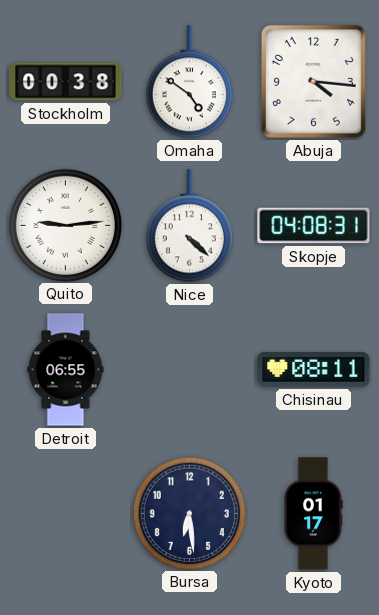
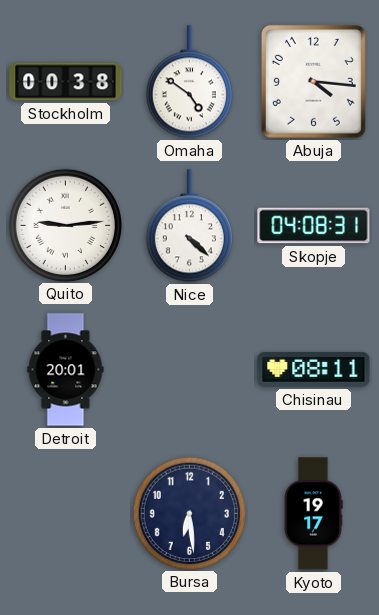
Detroit: 06:55 -> 20:01 (66, 370)
Kyoto: 01:17 -> 19:17 (313, 514)
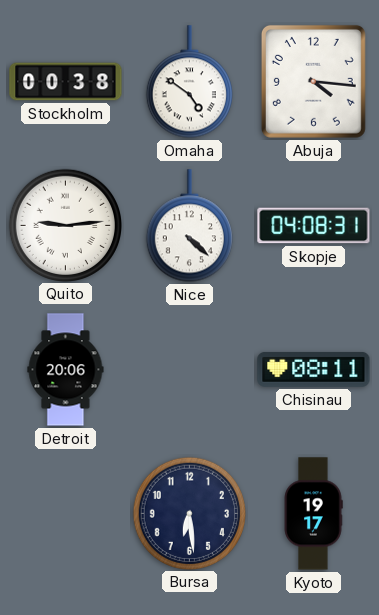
Detroit: 20:01 -> 20:06 (66, 370)
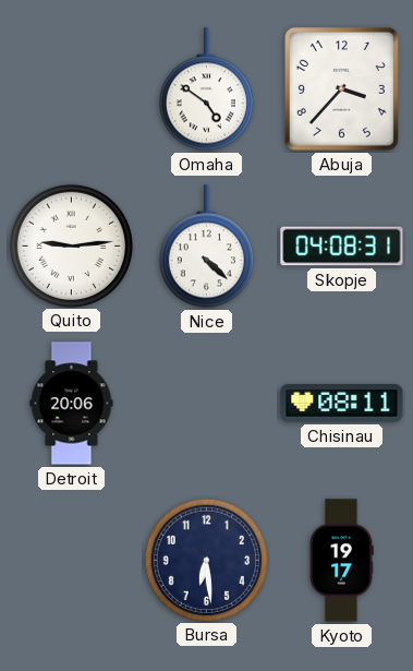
Stockholm: 00:38 -> none (66, 82)
Abuja: 4:16 -> 3:37 (341, 88)
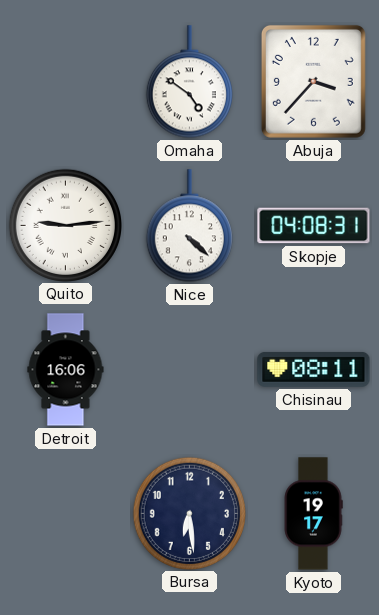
Detroit: 20:06 -> 16:06 (66, 370)
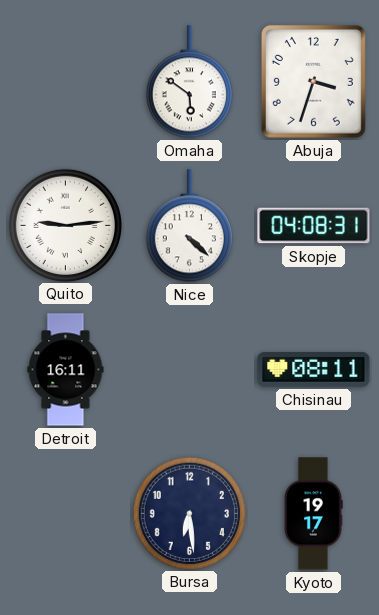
Omaha: 4:51 -> 5:51 (189, 82)
Abuja: 3:37 -> 3:33 (313, 81)
Detroit: 16:06 -> 16:11 (66, 370)
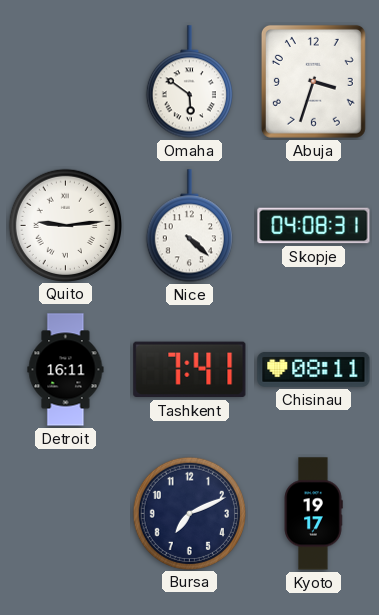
Tashkent: none -> 7:41 (190, 370)
Bursa: 6:29 -> 7:11 (189, 513)
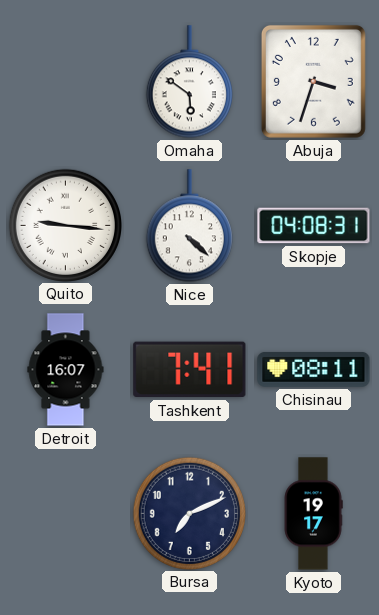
Quito: 9:14 -> 9:16 (65, 225)
Detroit: 16:11 -> 16:07 (66, 370)
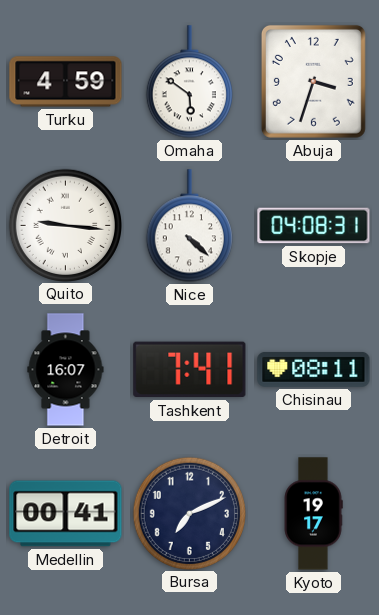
Turku: none -> 4:59 (66, 82)
Medellin: none -> 00:41 (66, 514)
